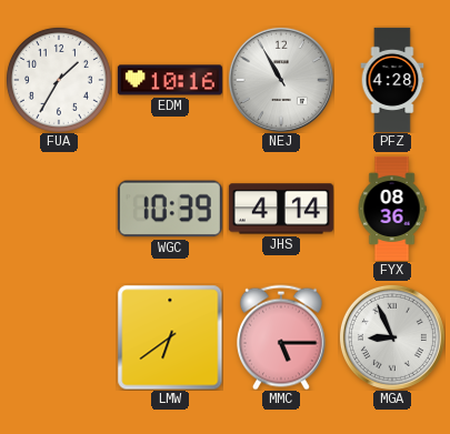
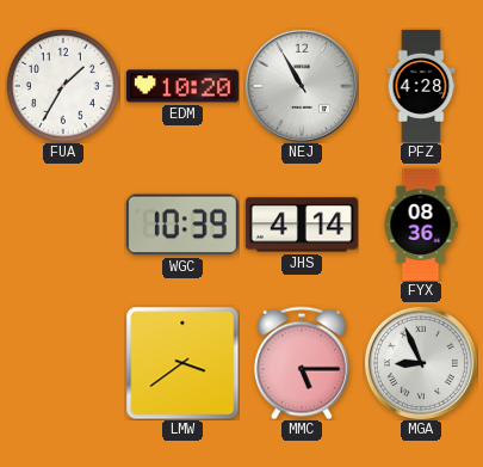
EDM: 10:16 -> 10:20 (182, 86)
LMW: 6:39 -> 3:39 (182, 363)
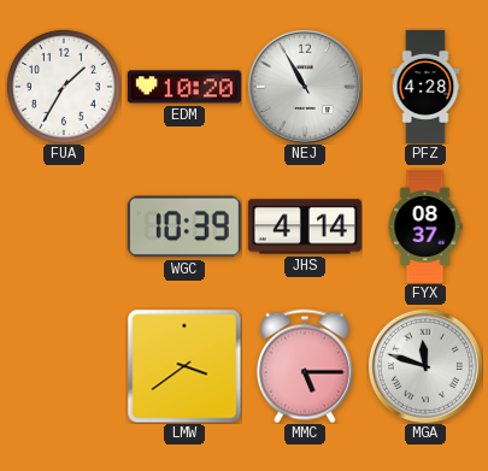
FYX: 08:36 -> 08:37 (425, 226)
MGA: 8:56 -> 11:48 (425, 366)
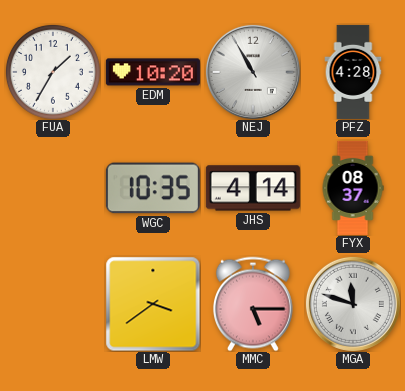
WGC: 10:39 -> 10:35 (153, 188)
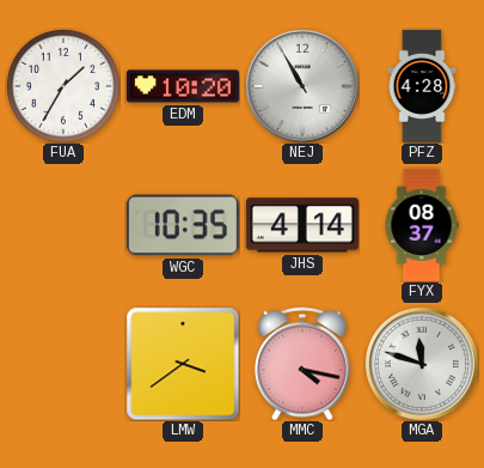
MMC: 5:15 -> 4:17 (302, 364)
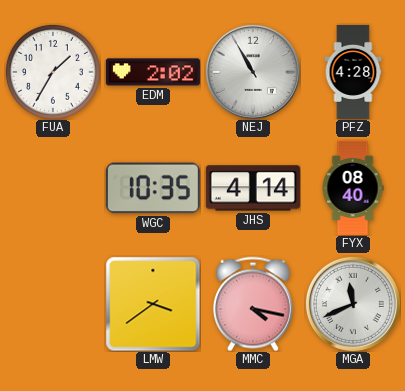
EDM: 10:20 -> 2:02 (153, 72)
FYX: 08:37 -> 08:40 (353, 188)
MGA: 11:48 -> 11:41 (353, 304)
